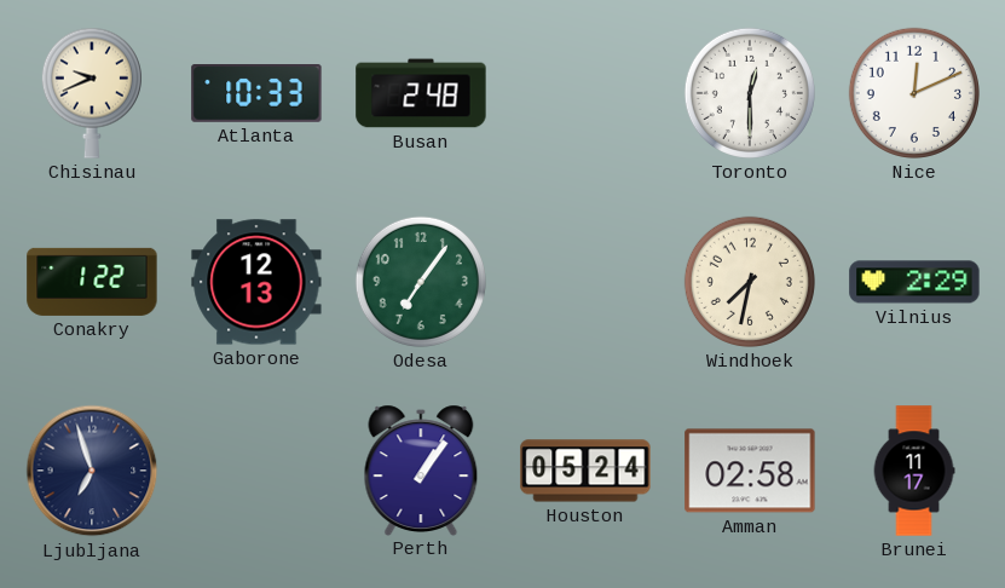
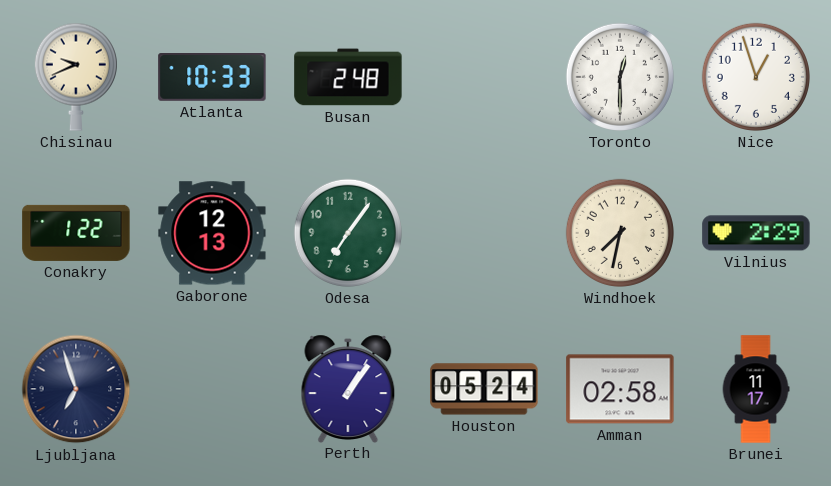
Nice: 12:11 -> 12:57 (756, 77)
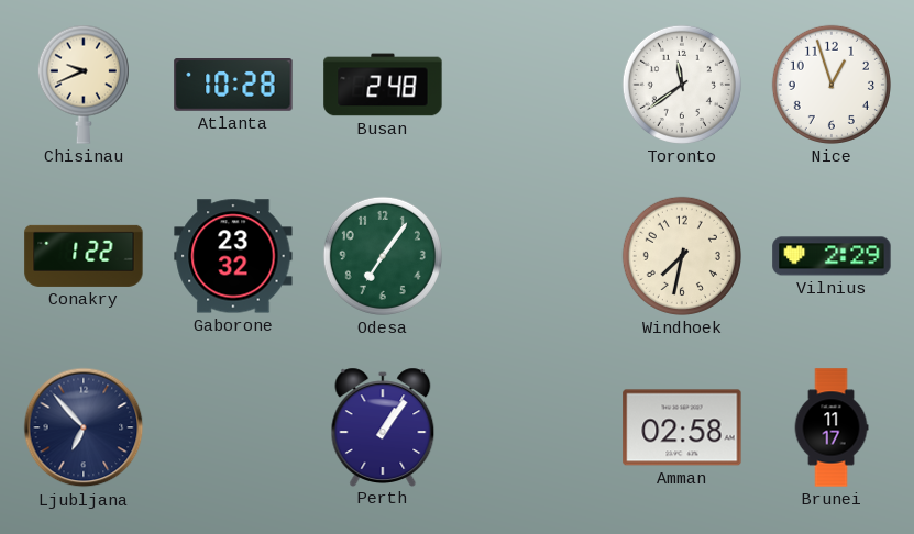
Atlanta: 10:33 -> 10:28 (233, 86)
Toronto: 12:30 -> 11:39 (682, 85)
Gaborone: 12:13 -> 23:32 (233, 256)
Ljubljana: 6:57 -> 6:53 (84, 427)
Houston: 05:24 -> none (484, 389)
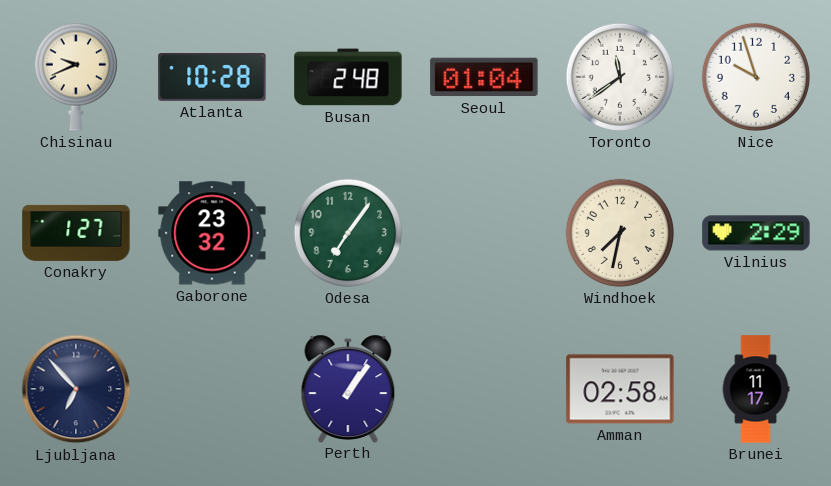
Seoul: none -> 01:04 (484, 77)
Nice: 12:57 -> 9:57 (756, 77)
Conakry: 1:22 -> 1:27 (76, 233)
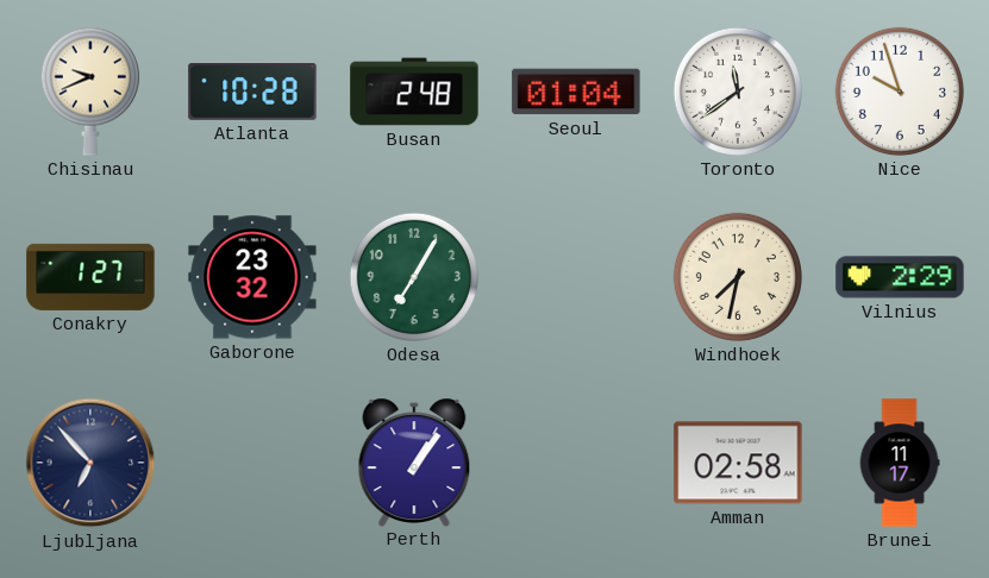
Odesa: 7:06 -> 7:05 (414, 277)
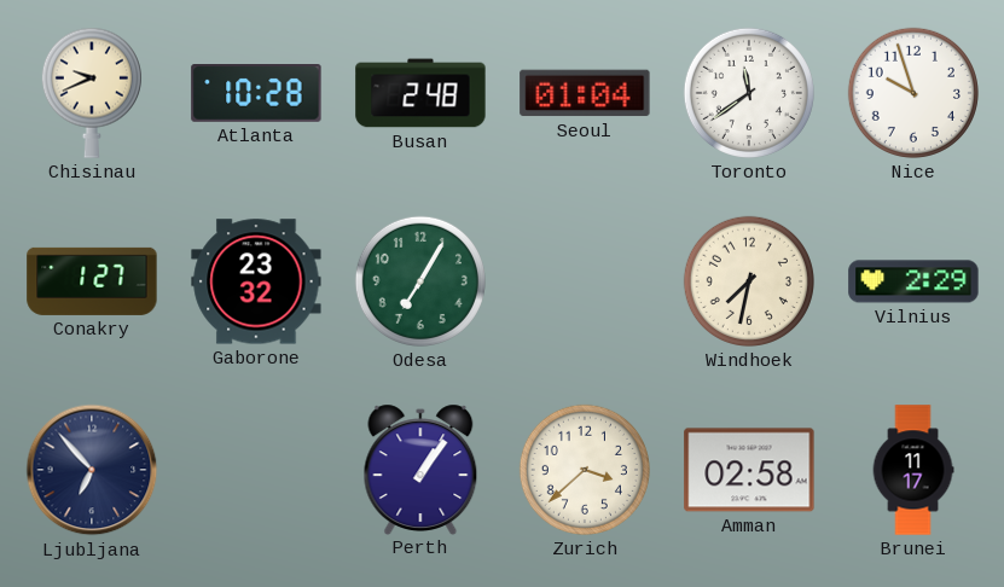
Zurich: none -> 3:38 (585, 470)
